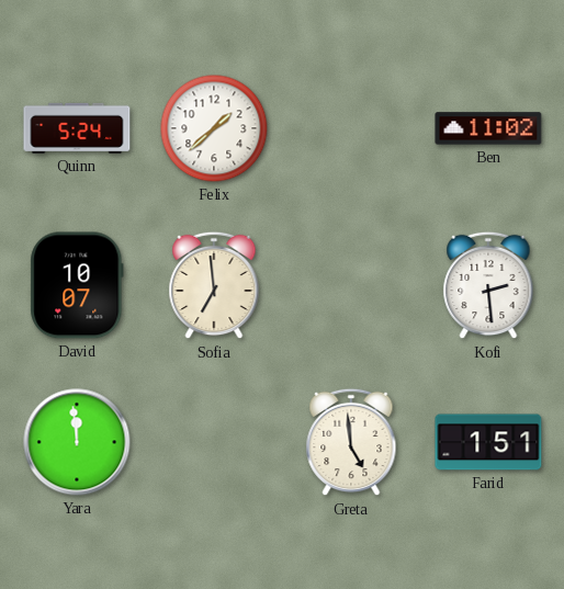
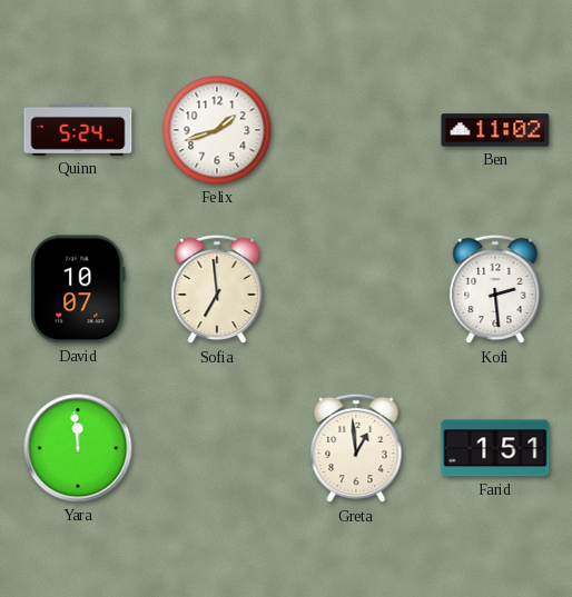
Felix: 1:38 -> 1:42 (217, 130)
Greta: 4:59 -> 12:59 (356, 448)
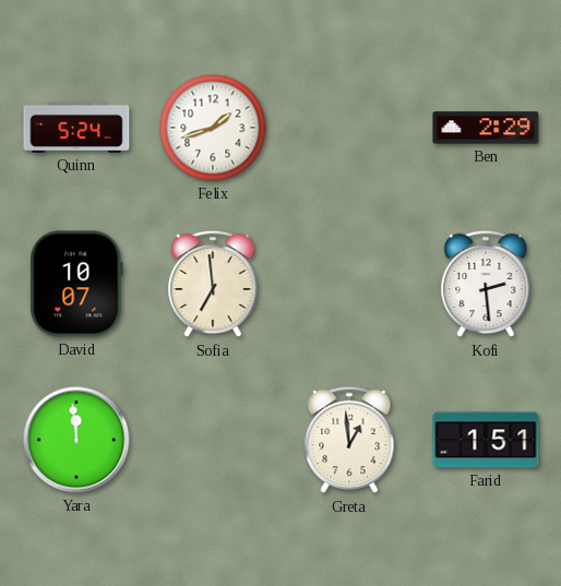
Ben: 11:02 -> 2:29 (486, 128)
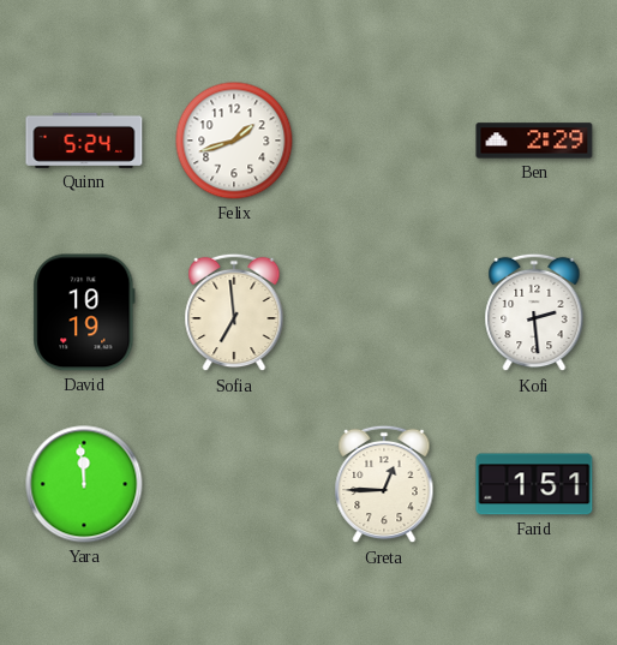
David: 10:07 -> 10:19 (84, 312)
Greta: 12:59 -> 12:45 (384, 484)
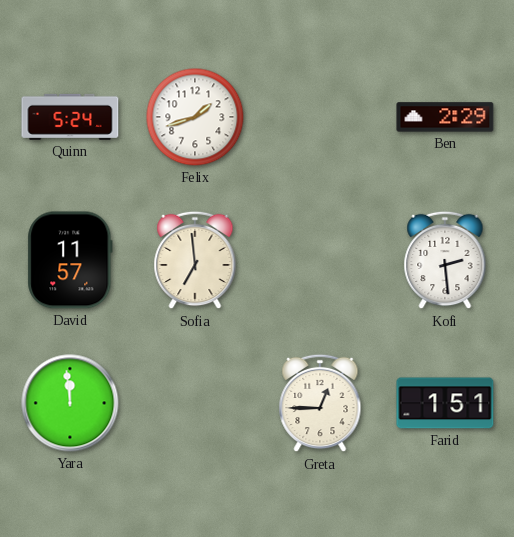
David: 10:19 -> 11:57 (70, 260)
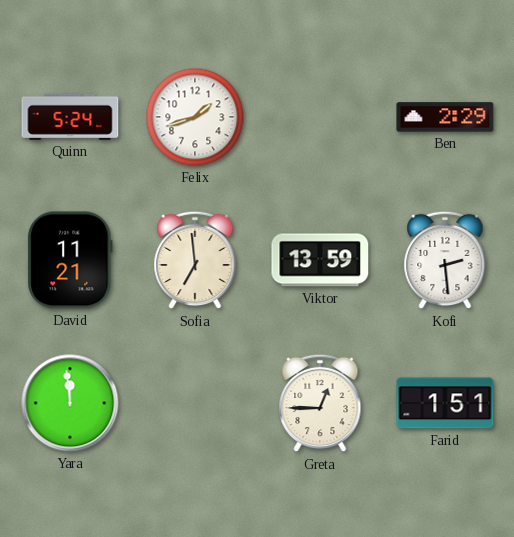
David: 11:57 -> 11:21 (70, 260)
Viktor: none -> 13:59 (320, 260)
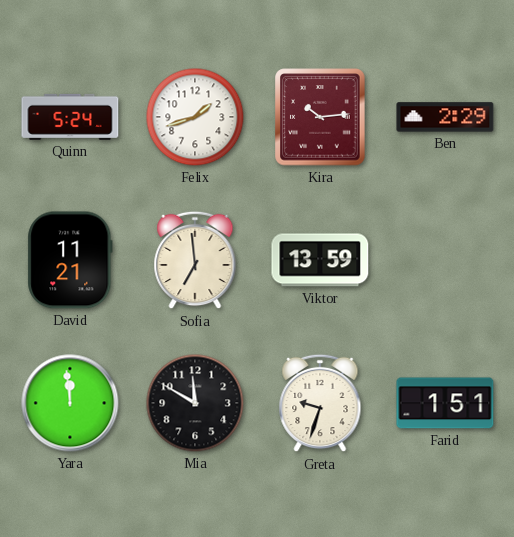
Kira: none -> 10:14 (320, 117)
Kofi: 2:29 -> none (445, 260)
Mia: none -> 11:50 (195, 403)
Greta: 12:45 -> 9:33 (320, 403)
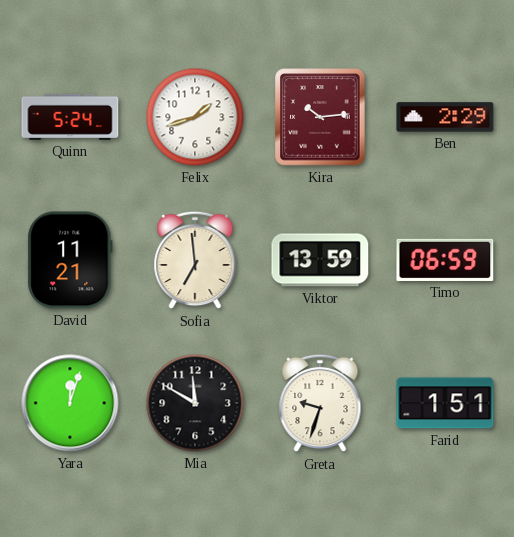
Timo: none -> 06:59 (445, 260)
Yara: 11:59 -> 12:03 (70, 403)
